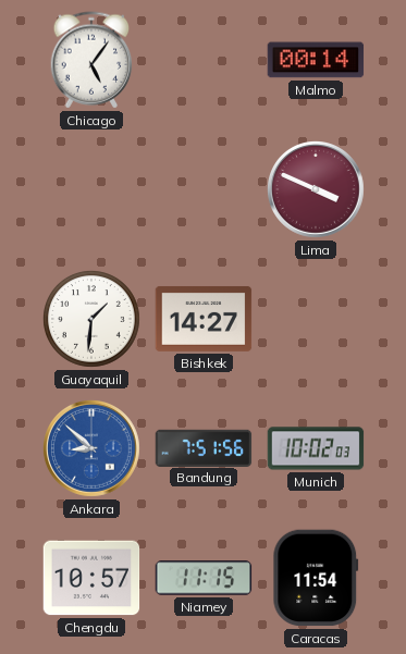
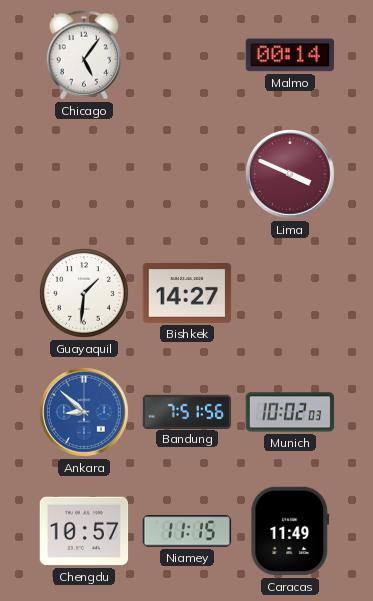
Caracas: 11:54 -> 11:49 (290, 531)
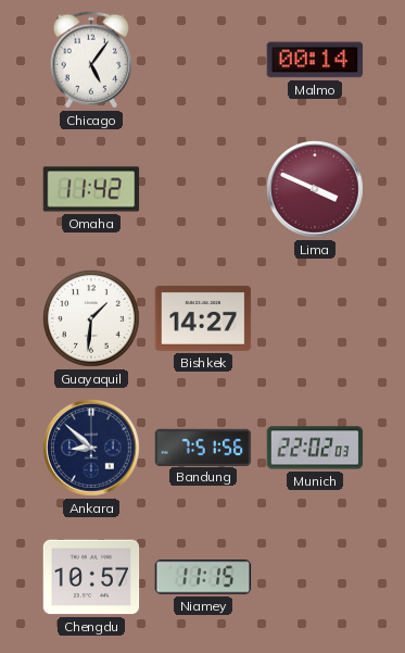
Omaha: none -> 11:42 (91, 189)
Ankara dial: blue -> navy (92, 449)
Munich: 10:02 -> 22:02 (315, 448)
Caracas: 11:49 -> none (290, 531)
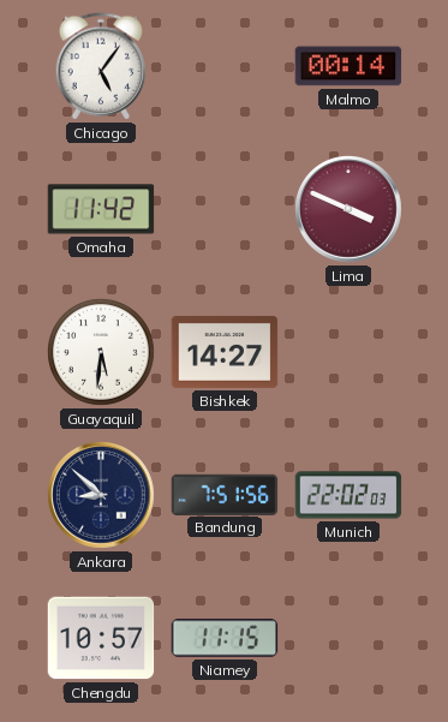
Guayaquil: 1:31 -> 5:31 (102, 353)
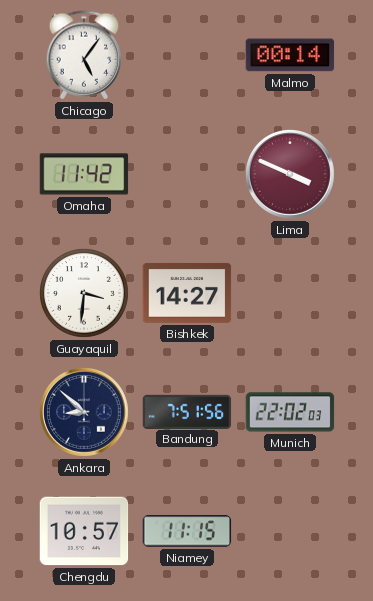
Guayaquil: 5:31 -> 3:31 (85, 294)
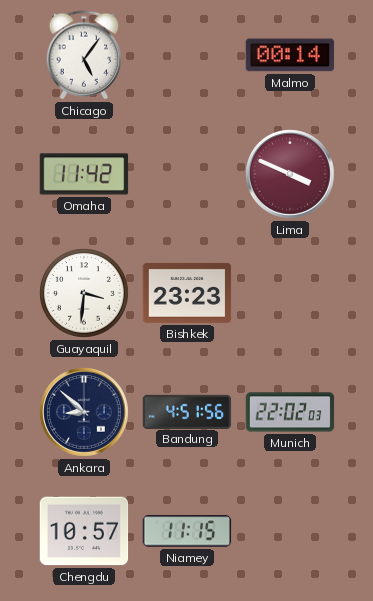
Bishkek: 14:27 -> 23:23 (187, 293)
Bandung: 7:51 -> 4:51 (187, 411)
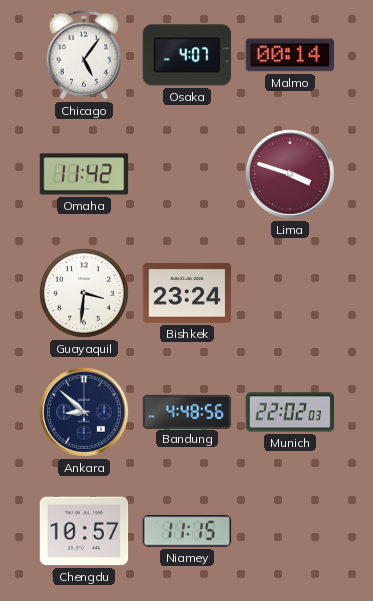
Osaka: none -> 4:07 (187, 55)
Lima: 3:49 -> 3:48 (291, 175)
Bishkek: 23:23 -> 23:24 (187, 293)
Bandung: 4:51 -> 4:48 (187, 411)
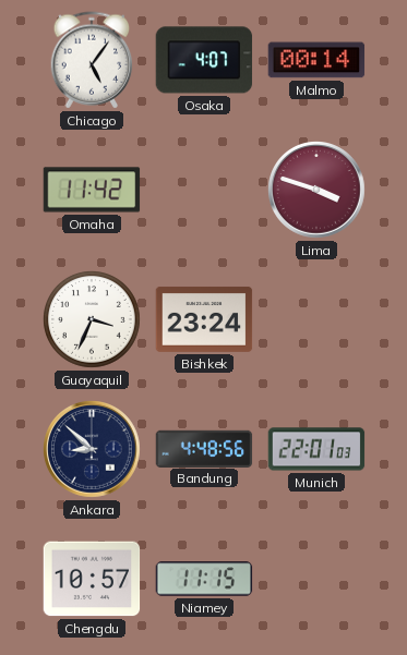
Guayaquil: 3:31 -> 3:34 (93, 320)
Munich: 22:02 -> 22:01 (316, 449)
